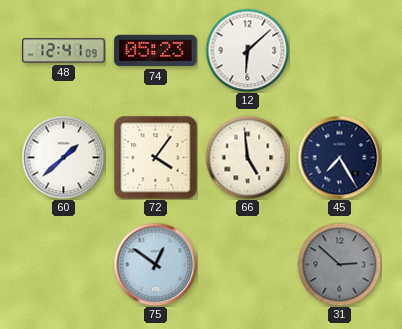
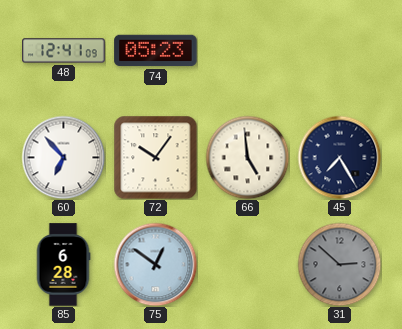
12: 6:08 -> none (247, 50)
60: 1:38 -> 6:53 (63, 157)
72: 4:06 -> 10:06 (155, 157)
85: none -> 6:28 (63, 265)
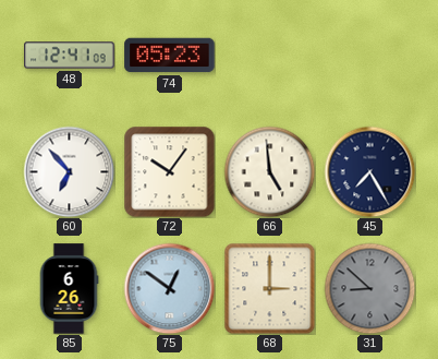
85: 6:28 -> 6:26 (69, 289)
68: none -> 3:00 (269, 288)
31: 2:52 -> 8:52 (369, 288)
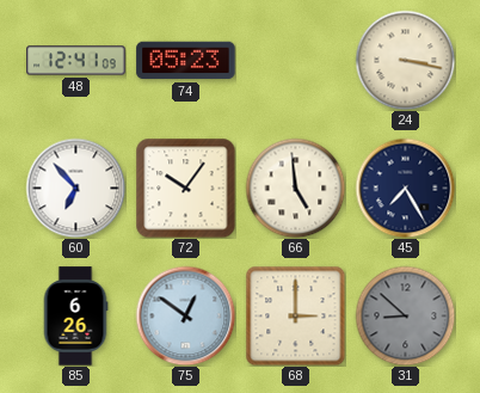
24: none -> 3:17 (405, 60)
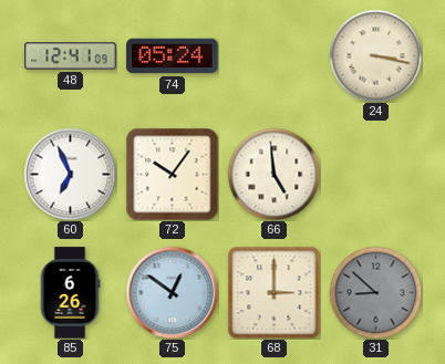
74: 05:23 -> 05:24 (173, 56)
60: 6:53 -> 6:56 (70, 174)
45: 7:25 -> none (405, 188)
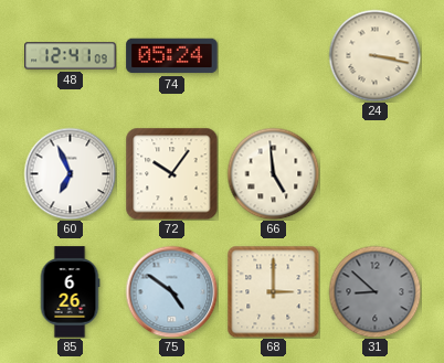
75: 12:51 -> 4:51 (171, 291)
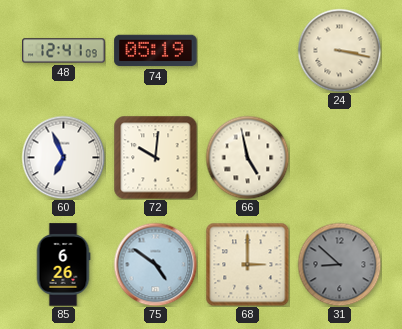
74: 05:24 -> 05:19 (156, 51)
72: 10:06 -> 10:01 (155, 157)
66: 4:59 -> 4:58 (247, 157)
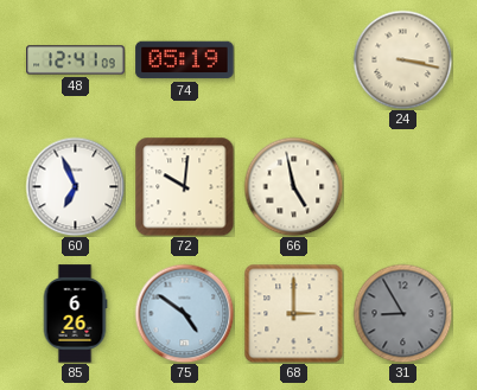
31: 8:52 -> 8:55 (402, 313)
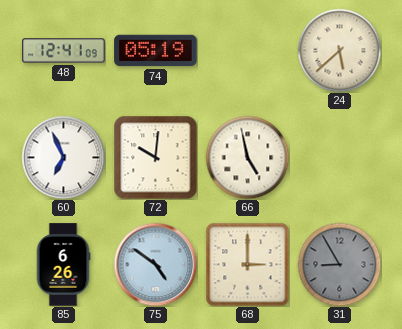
24: 3:17 -> 5:38 (339, 50)
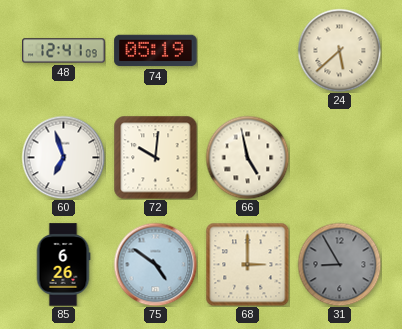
60: 6:56 -> 6:57 (63, 157)
